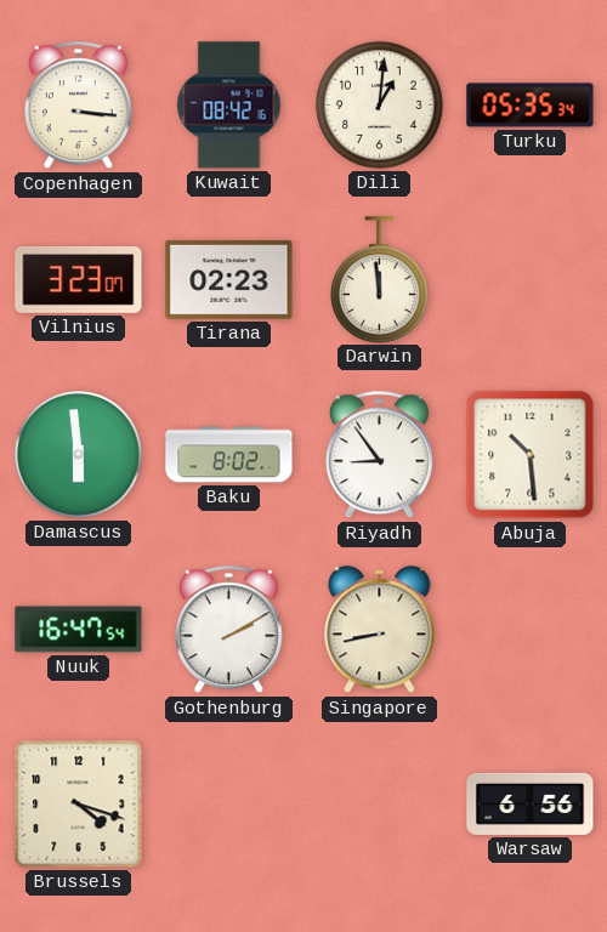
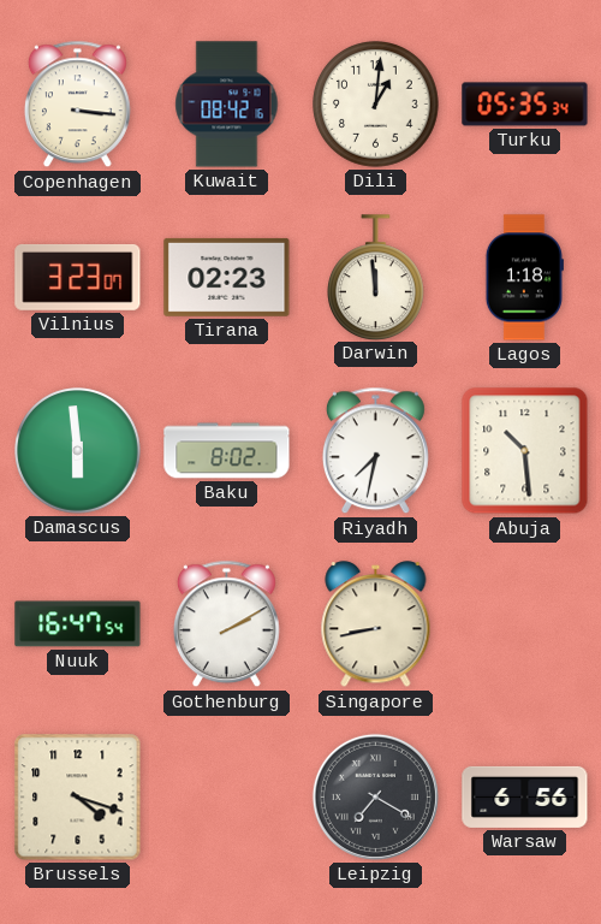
Lagos: none -> 1:18 (524, 278)
Riyadh: 8:54 -> 7:32 (375, 451)
Leipzig: none -> 7:20 (375, 796)
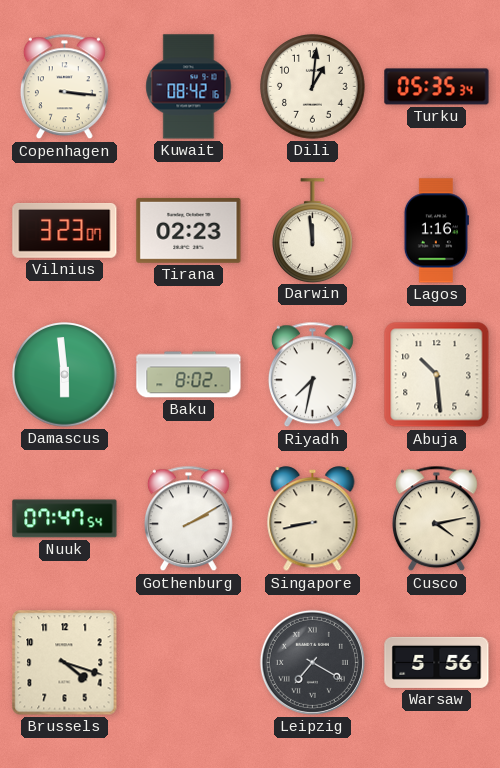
Lagos: 1:18 -> 1:16 (436, 231)
Nuuk: 16:47 -> 07:47 (65, 519)
Cusco: none -> 4:13 (436, 519)
Warsaw: 6:56 -> 5:56 (437, 662)
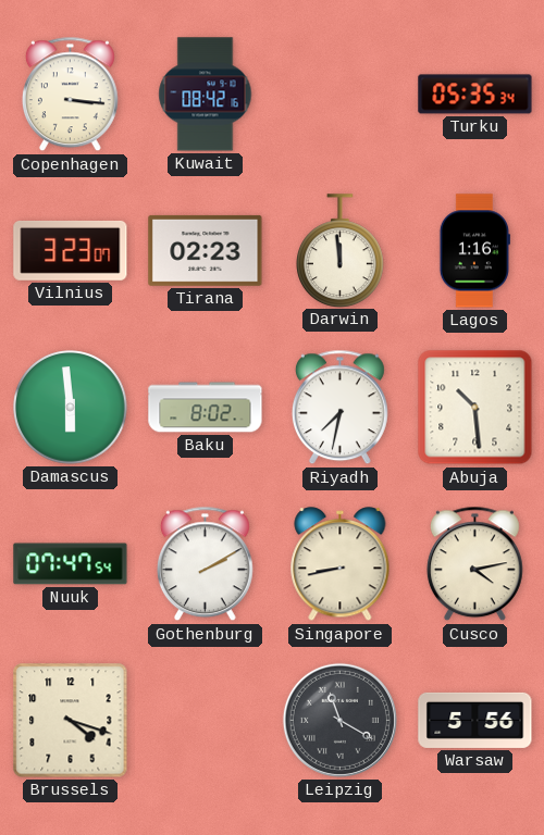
Dili: 1:01 -> none (313, 87)
Leipzig: 7:20 -> 11:20 (339, 720)
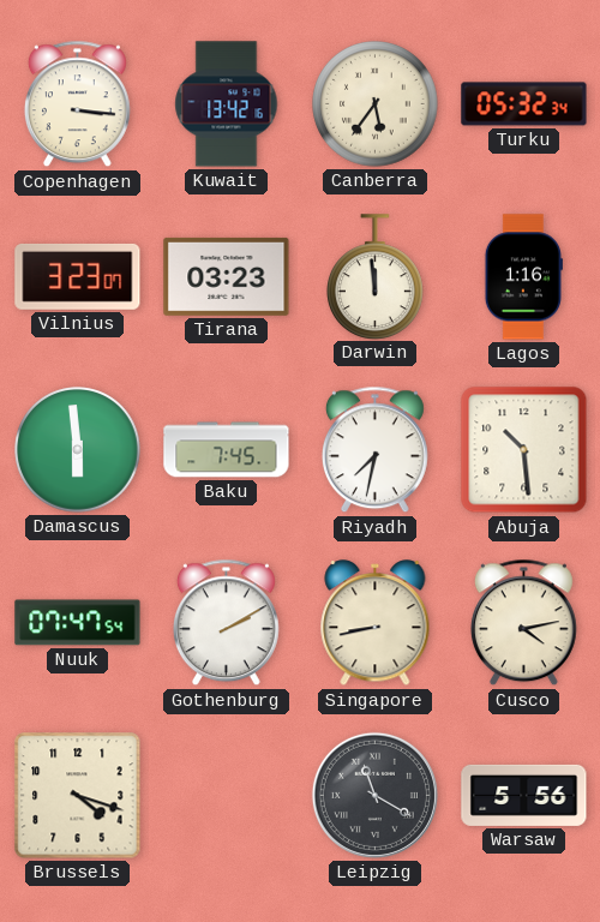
Kuwait: 08:42 -> 13:42 (227, 104)
Canberra: none -> 5:36 (376, 104)
Turku: 05:35 -> 05:32 (524, 104)
Tirana: 02:23 -> 03:23 (227, 276)
Baku: 8:02 -> 7:45 (227, 450)
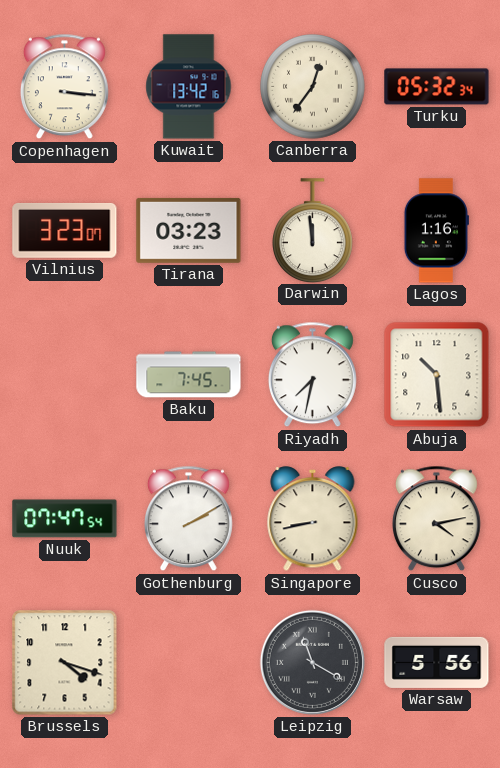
Canberra: 5:36 -> 12:36 (313, 87)
Damascus: 5:59 -> none (78, 450)
